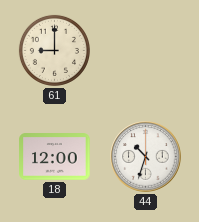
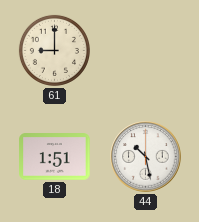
18: 12:00 -> 1:51 (55, 157)
44: 10:33 -> 10:28 (146, 157)
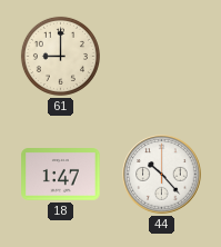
18: 1:51 -> 1:47 (61, 175)
44: 10:28 -> 10:23 (162, 175)
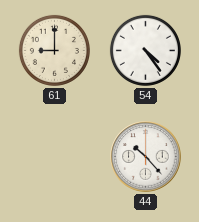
54: none -> 4:24 (145, 50)
18: 1:47 -> none (61, 175)
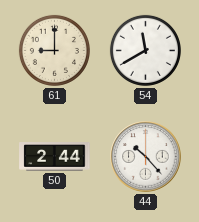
54: 4:24 -> 11:40 (145, 50)
50: none -> 2:44 (55, 157)
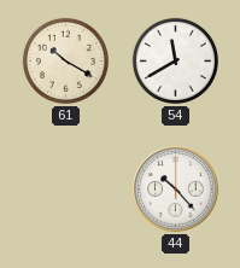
61: 9:00 -> 10:20 (65, 60)
50: 2:44 -> none (55, 157)
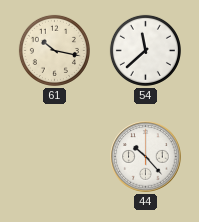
61: 10:20 -> 10:17 (54, 50)
54: 11:40 -> 11:38 (145, 50)
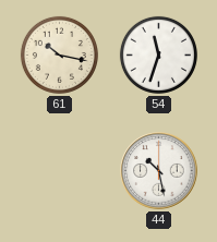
54: 11:38 -> 11:33 (158, 55)
44: 10:23 -> 10:28 (159, 171)
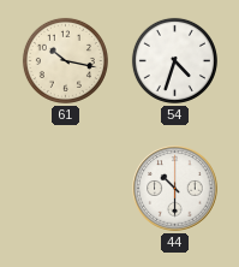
54: 11:33 -> 4:33 (174, 60)
44: 10:28 -> 10:30 (175, 189)
